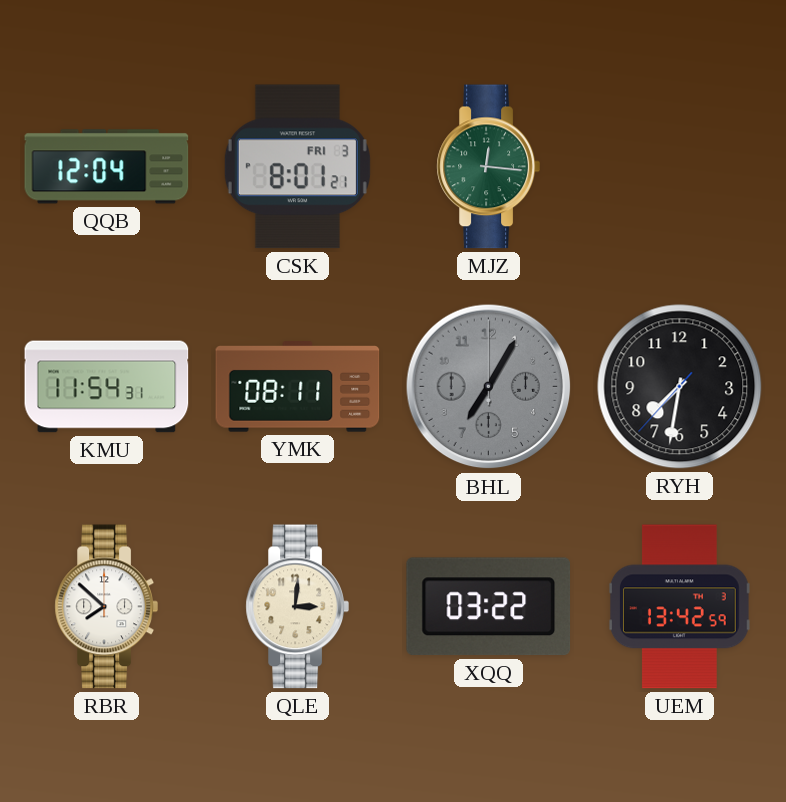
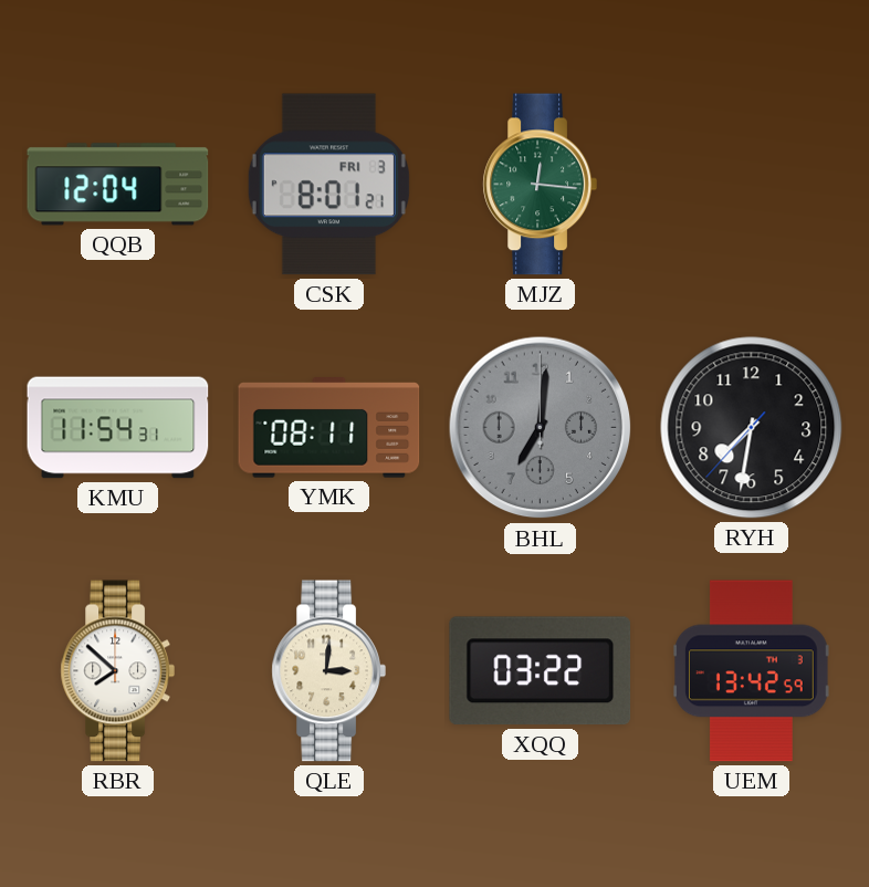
BHL: 7:05 -> 7:01 (541, 428)
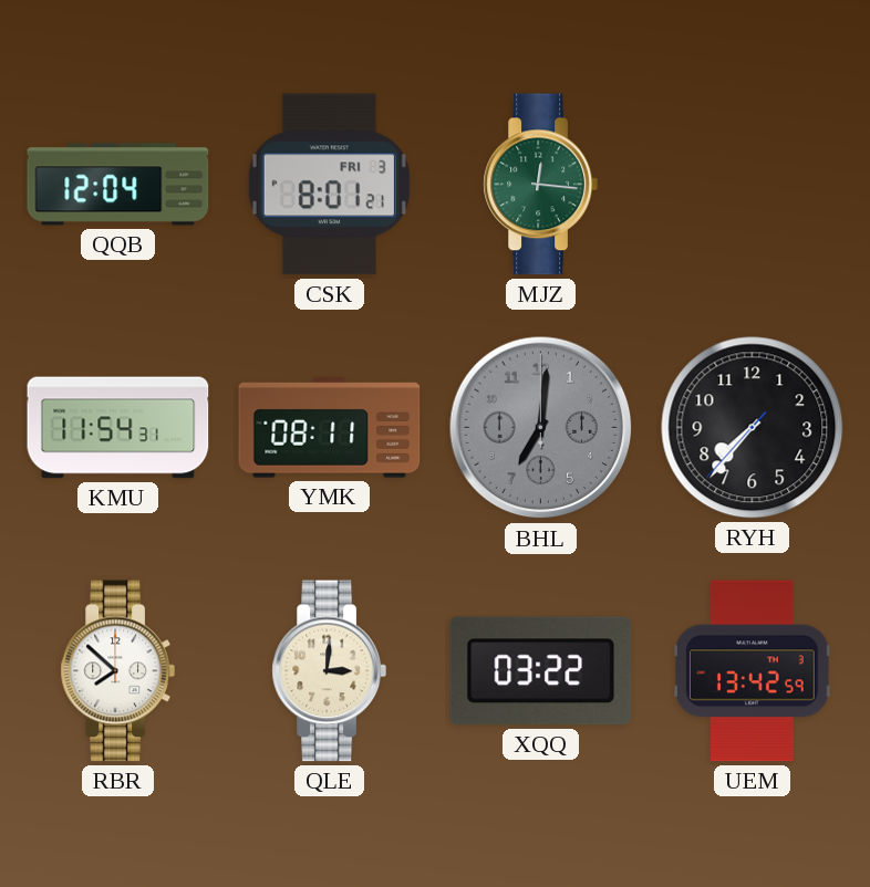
RYH: 7:31 -> 7:36 (753, 428)
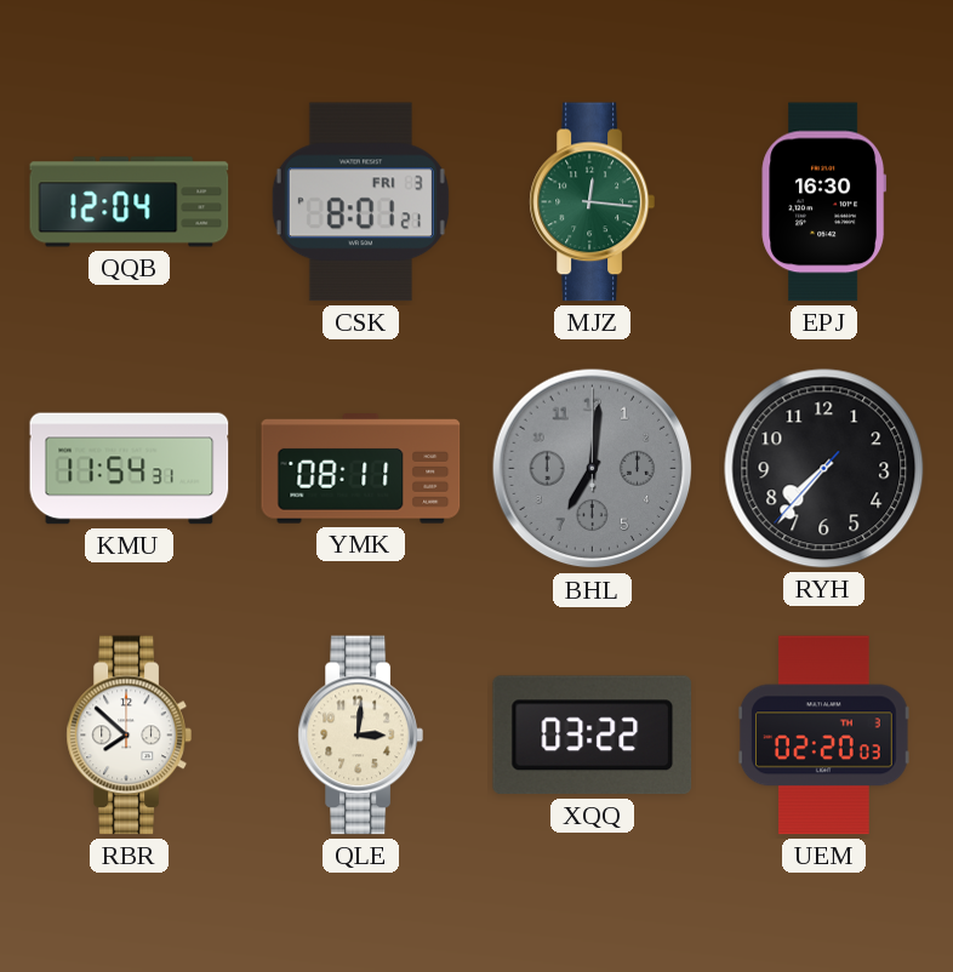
EPJ: none -> 16:30 (824, 202)
UEM: 13:42 -> 02:20 (824, 736)
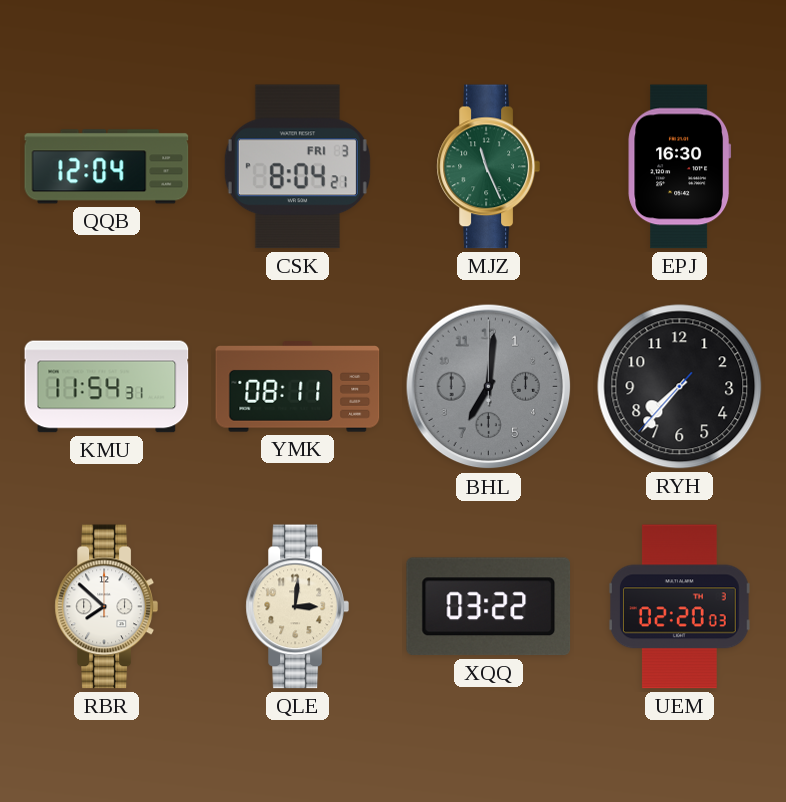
CSK: 8:01 -> 8:04 (297, 167)
MJZ: 12:16 -> 11:26 (488, 167)
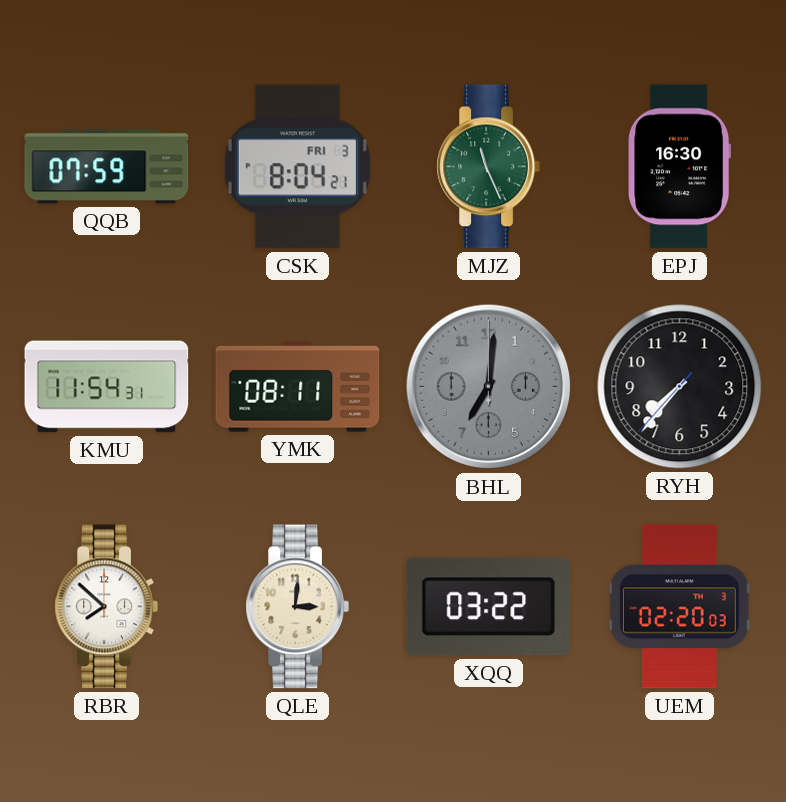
QQB: 12:04 -> 07:59 (107, 167)
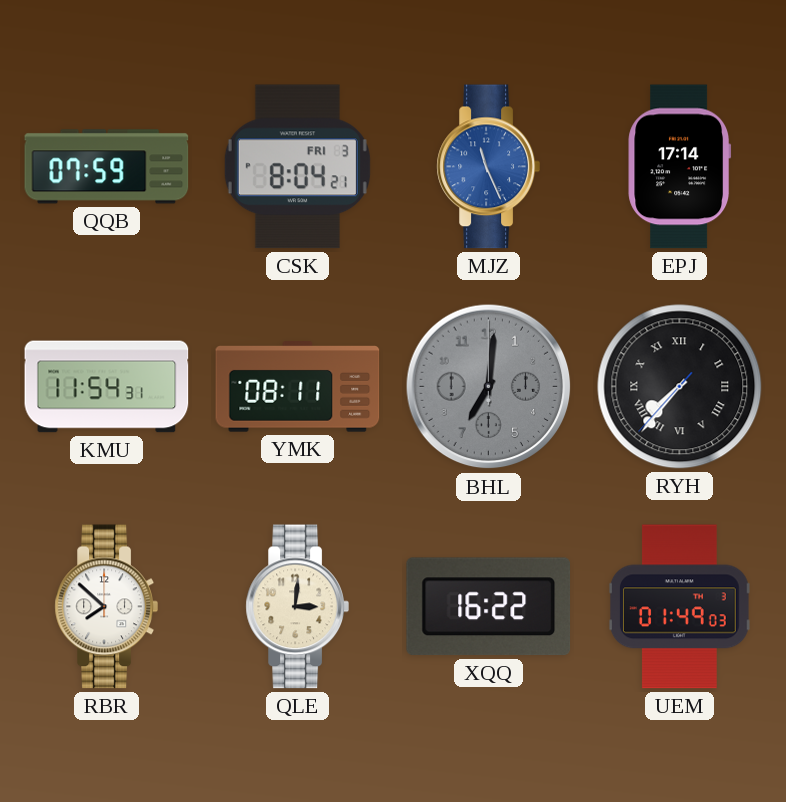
MJZ dial: green -> blue (488, 167)
EPJ: 16:30 -> 17:14 (680, 167)
RYH numerals: Arabic -> Roman (680, 387)
XQQ: 03:22 -> 16:22 (489, 607)
UEM: 02:20 -> 01:49 (680, 607)
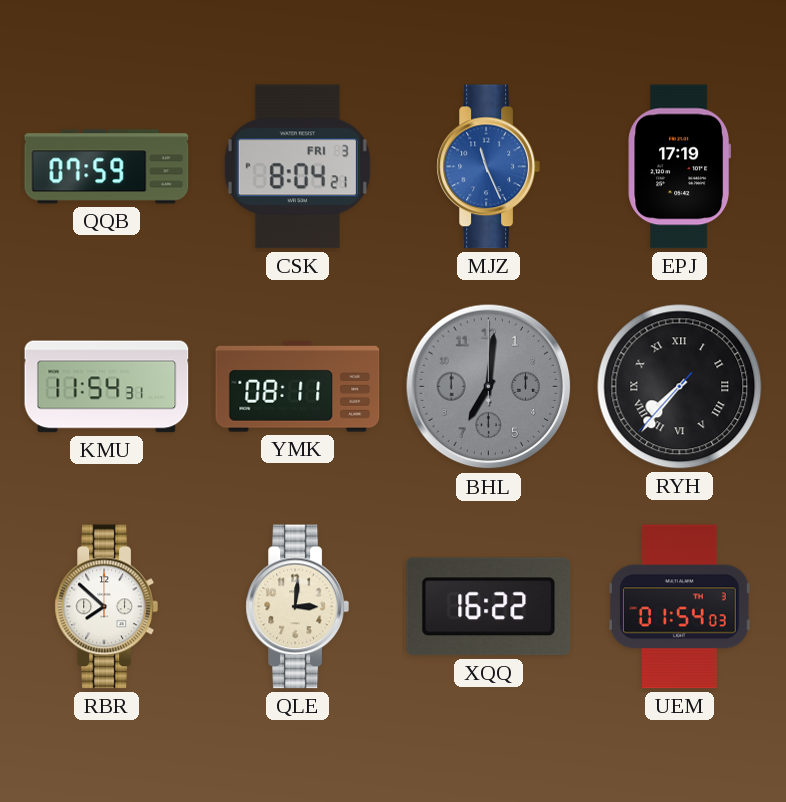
EPJ: 17:14 -> 17:19 (680, 167)
UEM: 01:49 -> 01:54 (680, 607)
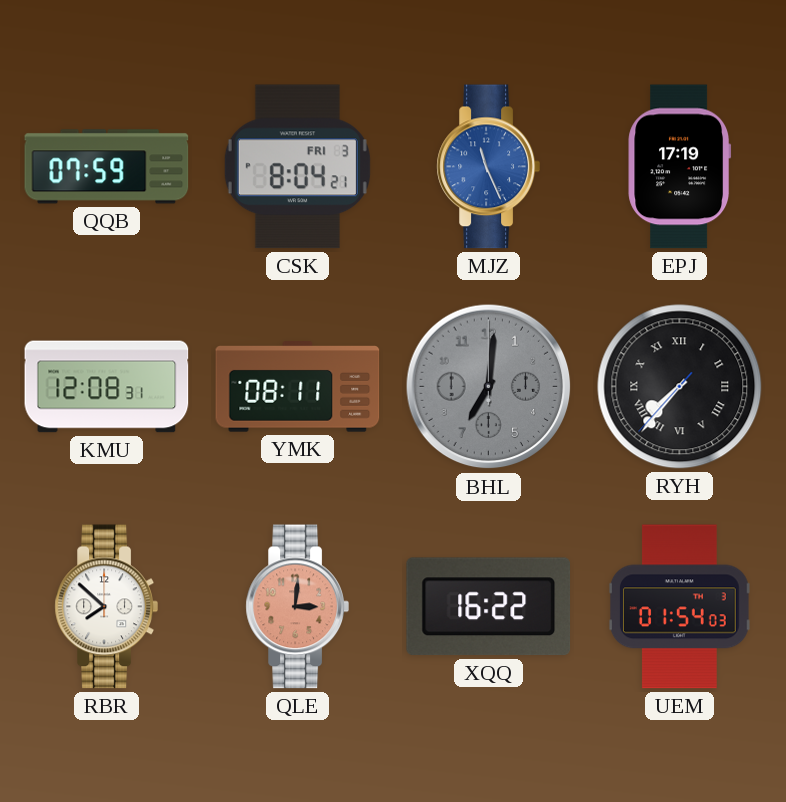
KMU: 11:54 -> 12:08 (107, 387)
QLE dial: cream -> salmon (297, 607)
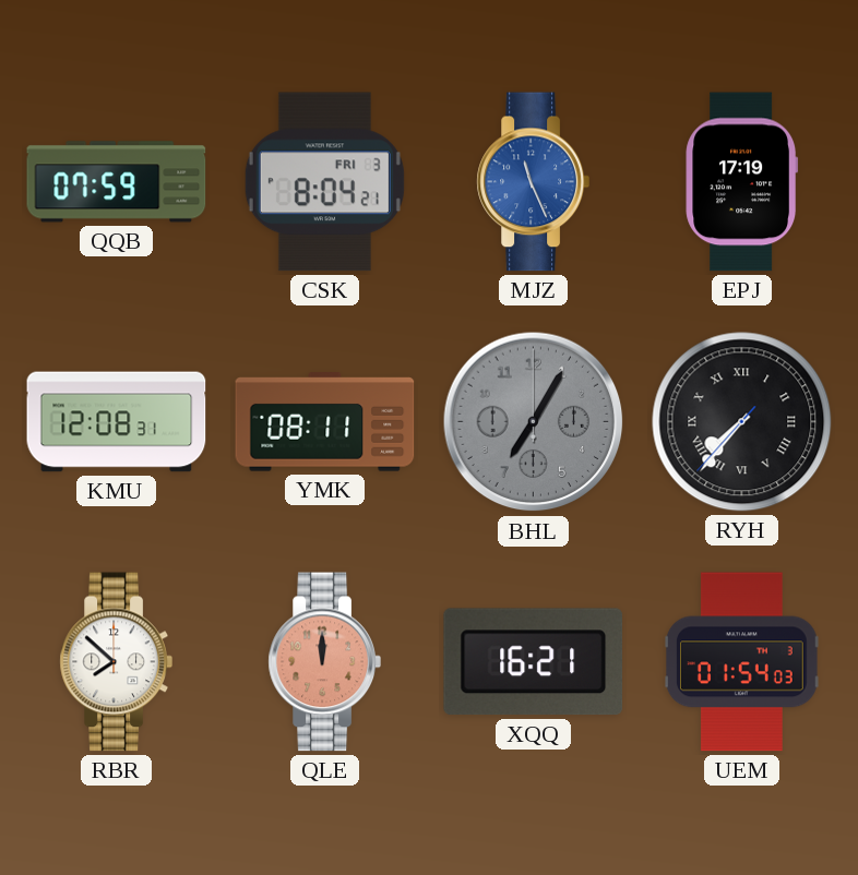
BHL: 7:01 -> 7:05 (534, 422)
QLE: 3:01 -> 12:00 (324, 662)
XQQ: 16:22 -> 16:21 (534, 662)
